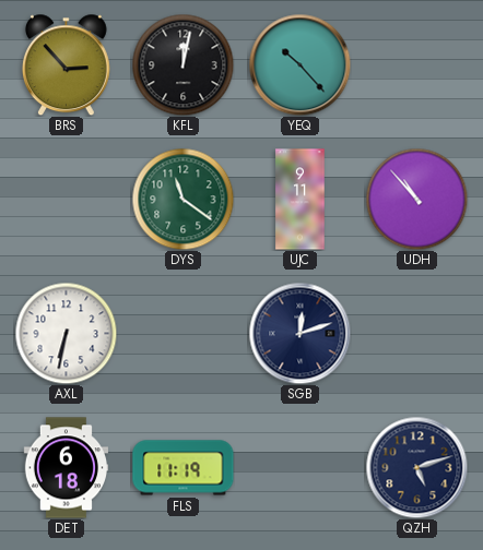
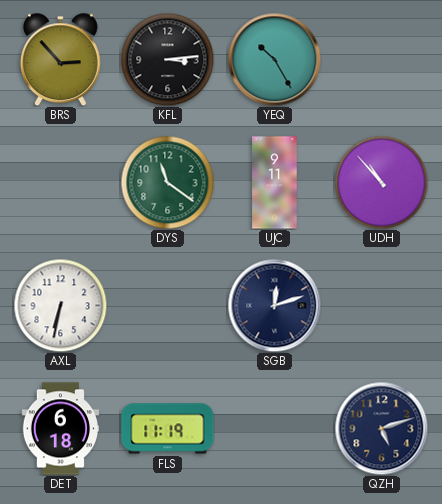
KFL: 12:02 -> 3:14 (167, 59)
YEQ: 10:23 -> 10:25 (274, 59)
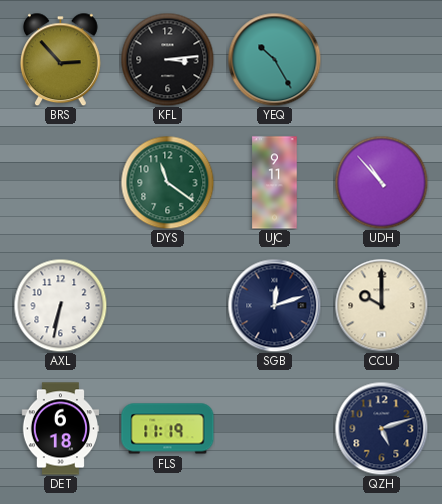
CCU: none -> 10:00 (381, 305)
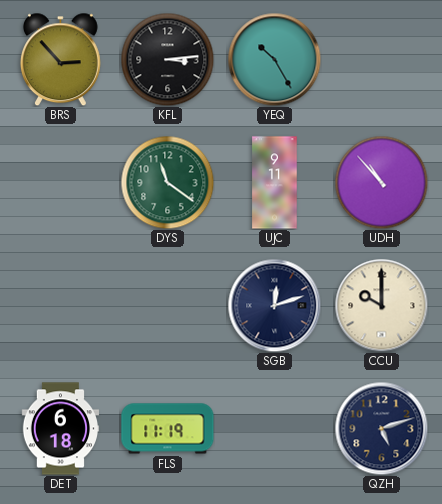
AXL: 6:32 -> none (60, 305)
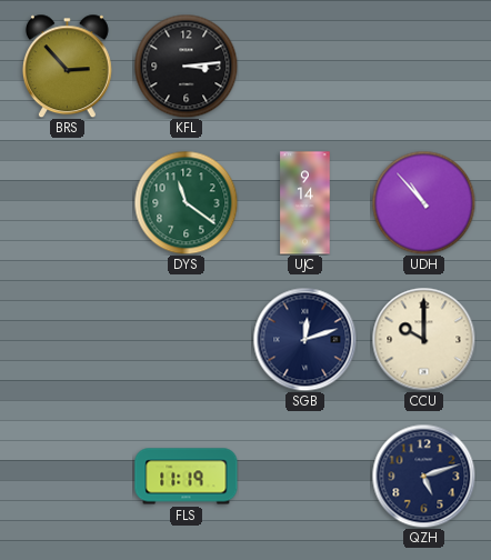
YEQ: 10:25 -> none (274, 59)
UJC: 9:11 -> 9:14 (305, 203)
DET: 6:18 -> none (61, 429)
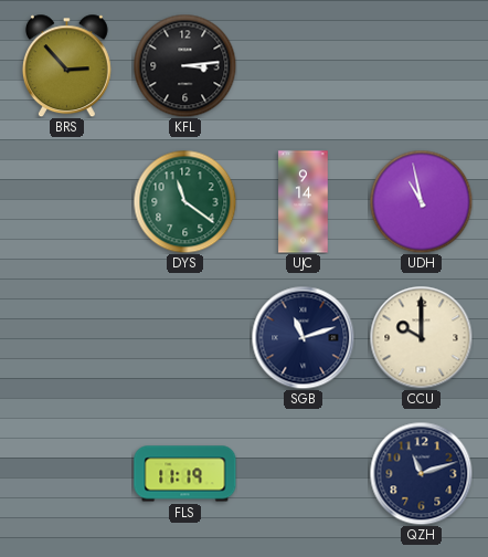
UDH: 10:53 -> 10:58 (421, 201)
SGB: 12:12 -> 11:12 (303, 337)
QZH: 5:12 -> 11:12 (421, 473)
